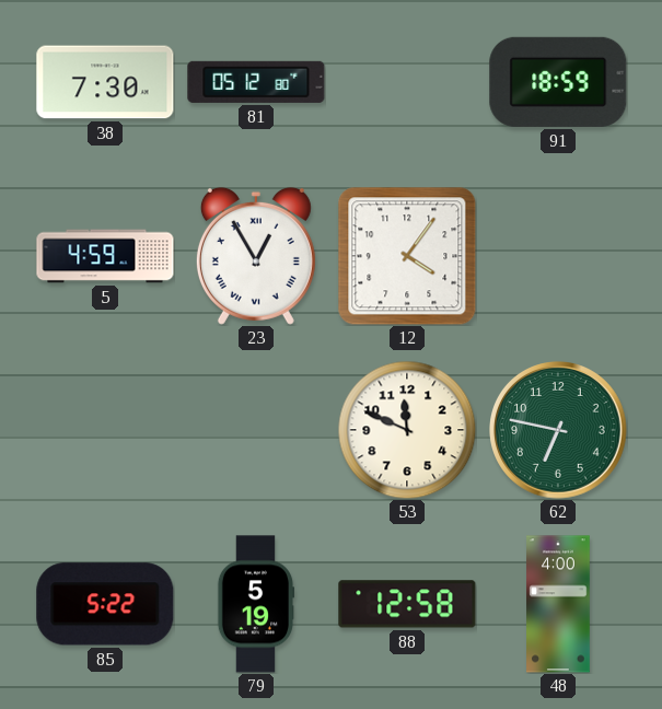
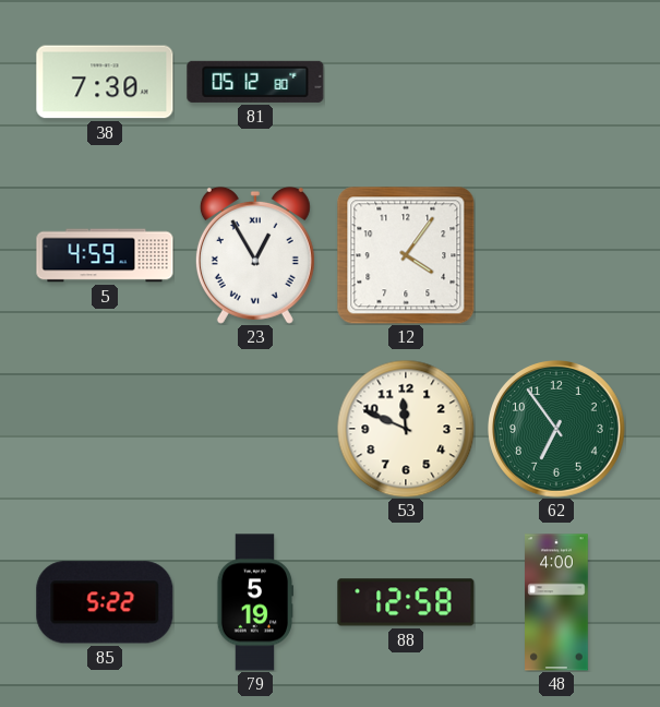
91: 18:59 -> none (558, 82)
62: 6:47 -> 6:54 (557, 430)
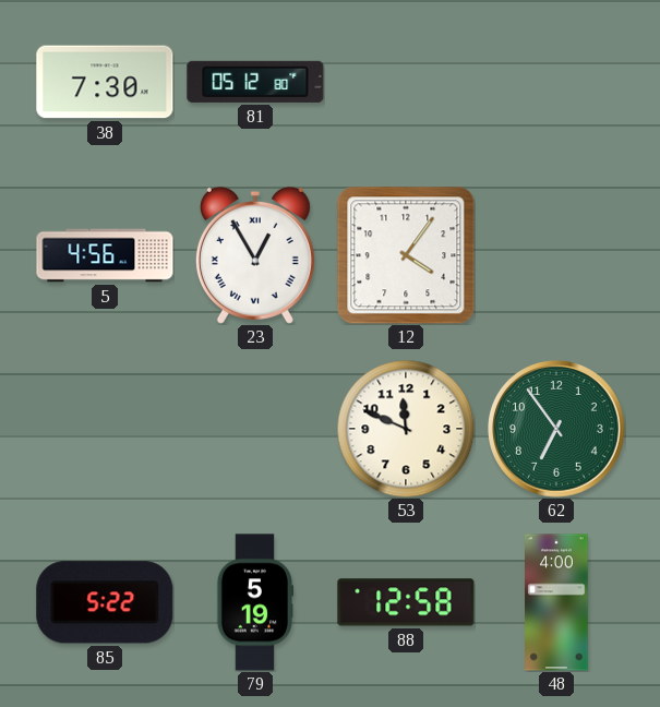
5: 4:59 -> 4:56 (105, 255)
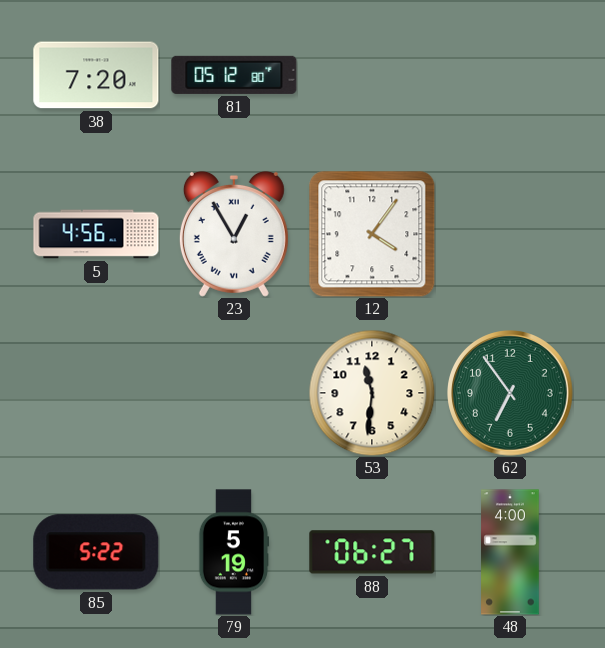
38: 7:30 -> 7:20 (96, 75)
53: 11:49 -> 11:31 (372, 393)
88: 12:58 -> 06:27 (372, 552)
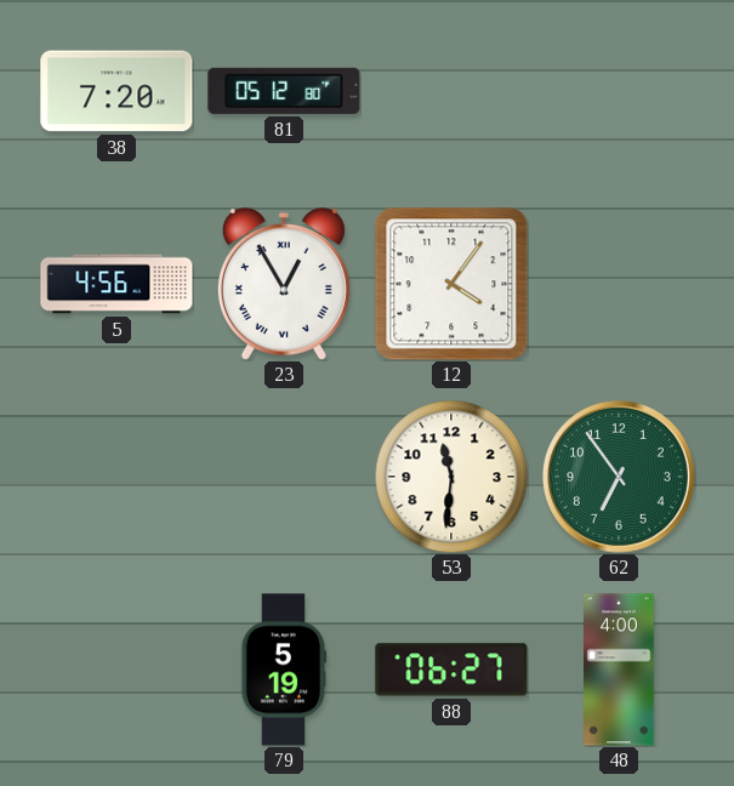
85: 5:22 -> none (96, 552)
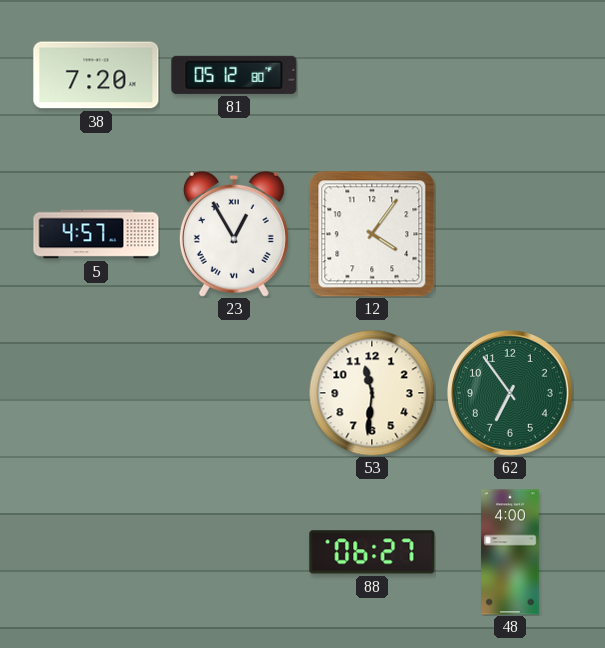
5: 4:56 -> 4:57 (96, 234)
79: 5:19 -> none (283, 670)
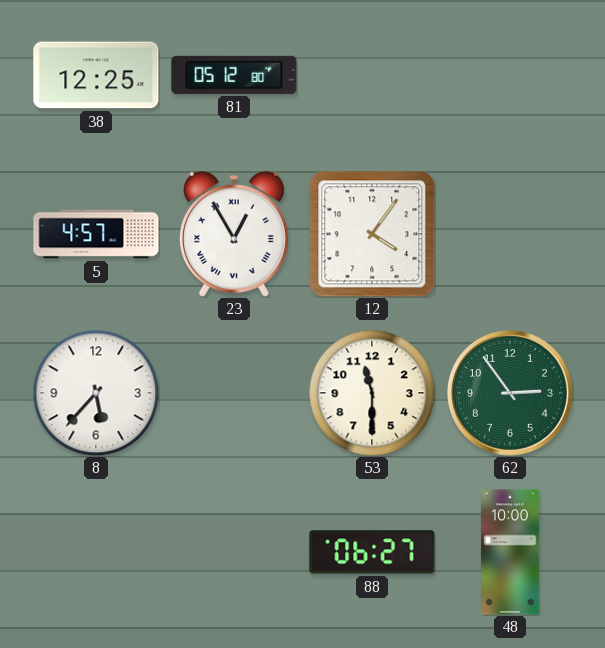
38: 7:20 -> 12:25 (96, 75)
8: none -> 5:37 (96, 393)
53: 11:31 -> 11:30 (372, 393)
62: 6:54 -> 2:54 (511, 394)
48: 4:00 -> 10:00 (510, 552)
